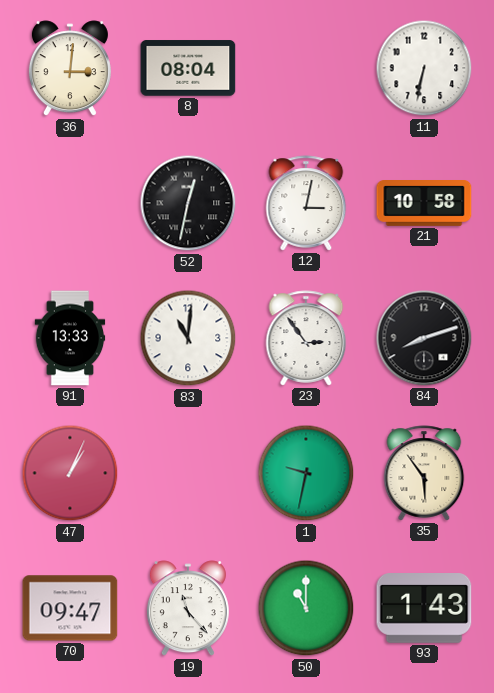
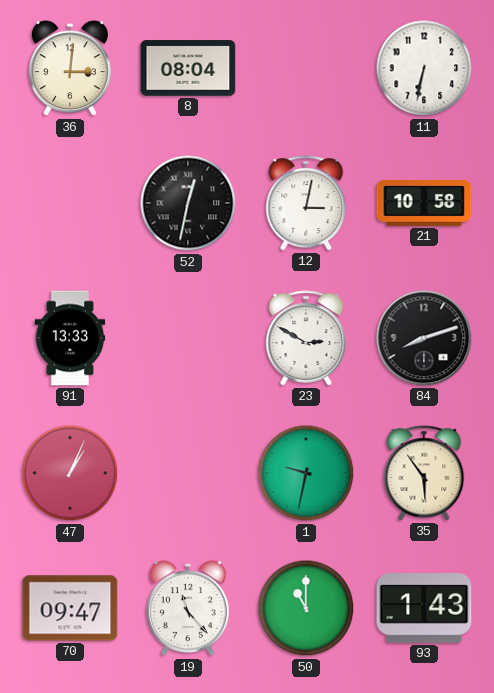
83: 11:01 -> none (188, 338)
23: 2:54 -> 2:50 (306, 338)
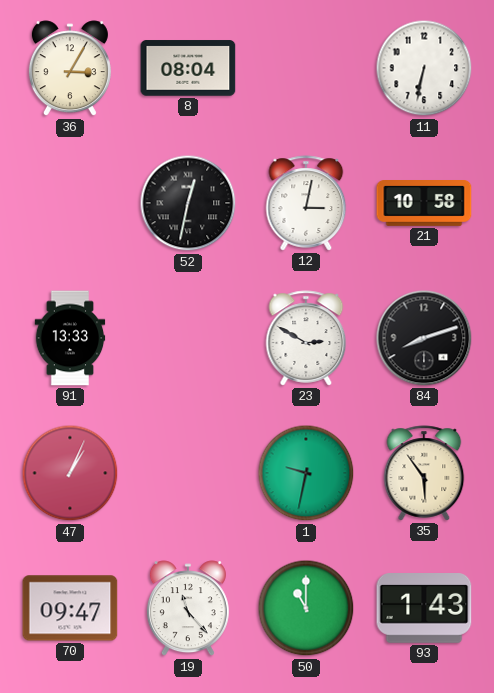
36: 3:01 -> 3:05 (70, 69)
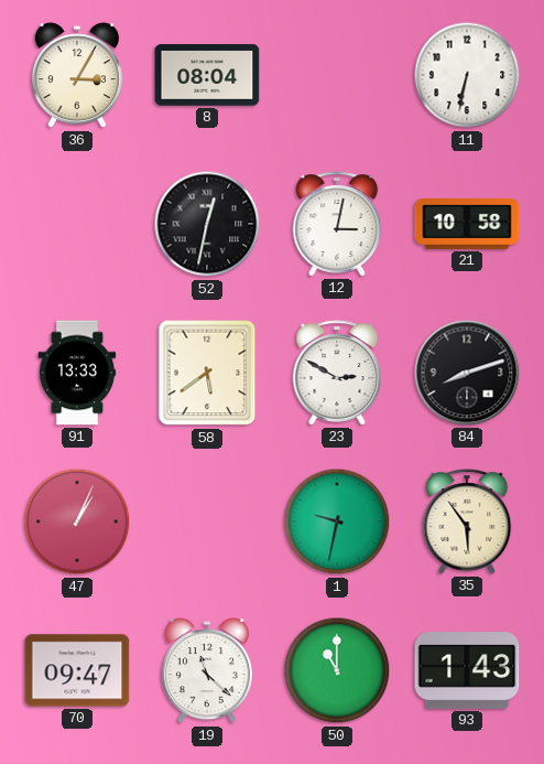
58: none -> 5:39 (207, 373)
19: 11:23 -> 11:22 (207, 671)
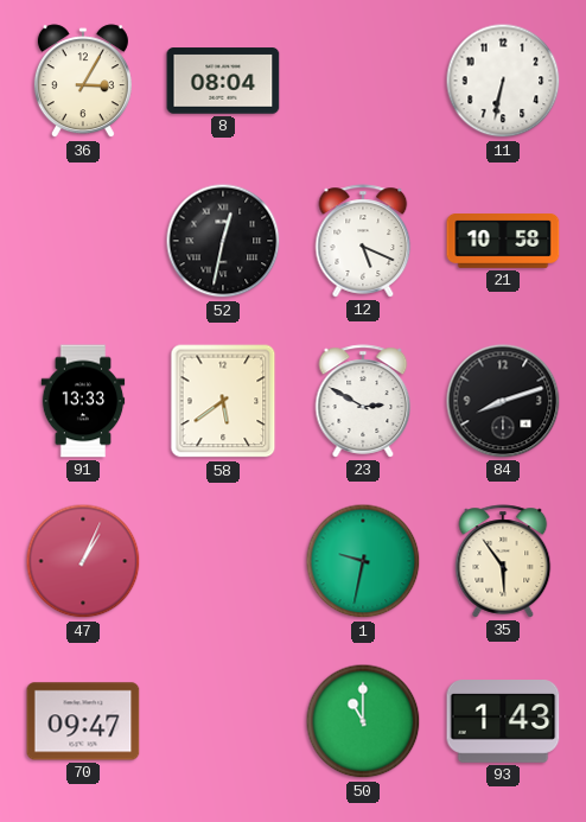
12: 3:02 -> 5:19 (363, 241)
19: 11:22 -> none (207, 671)
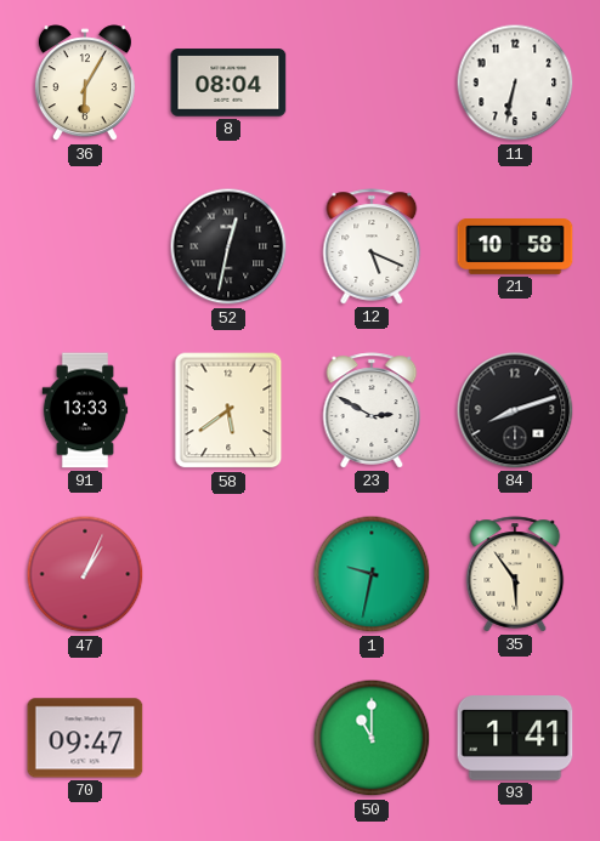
36: 3:05 -> 6:05 (85, 84)
93: 1:43 -> 1:41 (515, 739)
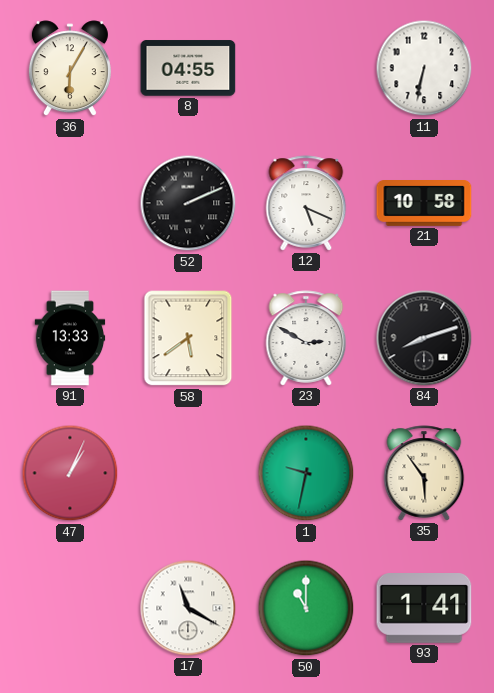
8: 08:04 -> 04:55 (188, 68)
52: 12:32 -> 2:11 (188, 203)
70: 09:47 -> none (85, 738)
17: none -> 11:20 (188, 608)
